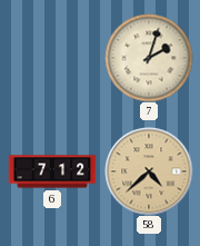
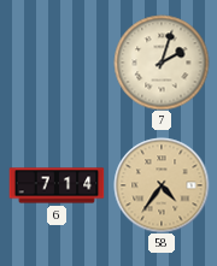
6: 7:12 -> 7:14 (57, 185)
58: 4:38 -> 4:36 (162, 185)
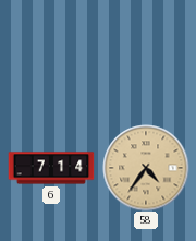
7: 2:03 -> none (162, 63)
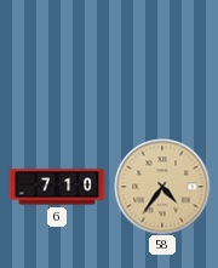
6: 7:14 -> 7:10 (57, 187)
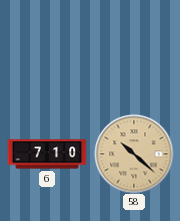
58: 4:36 -> 10:22 (134, 154)
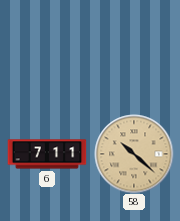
6: 7:10 -> 7:11 (47, 154)
